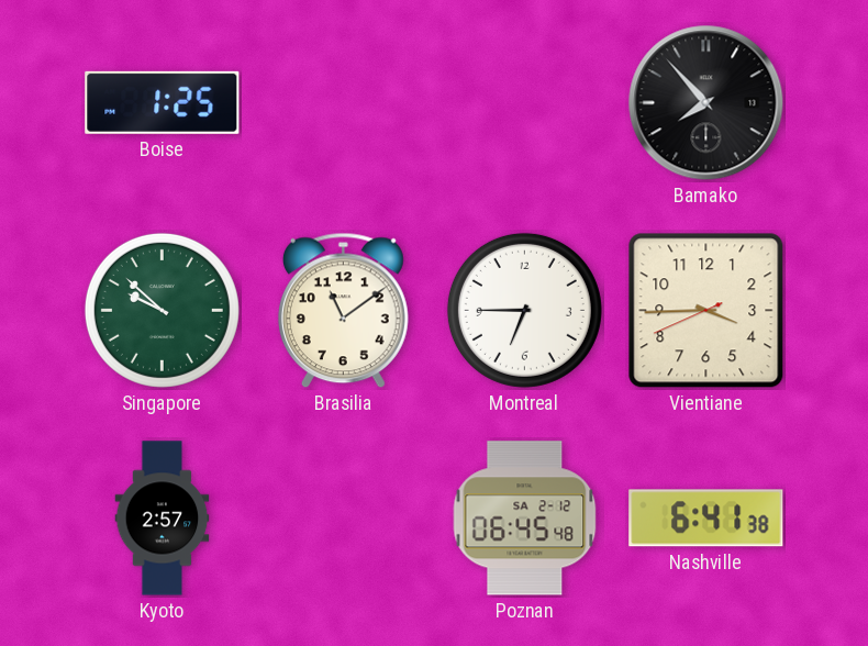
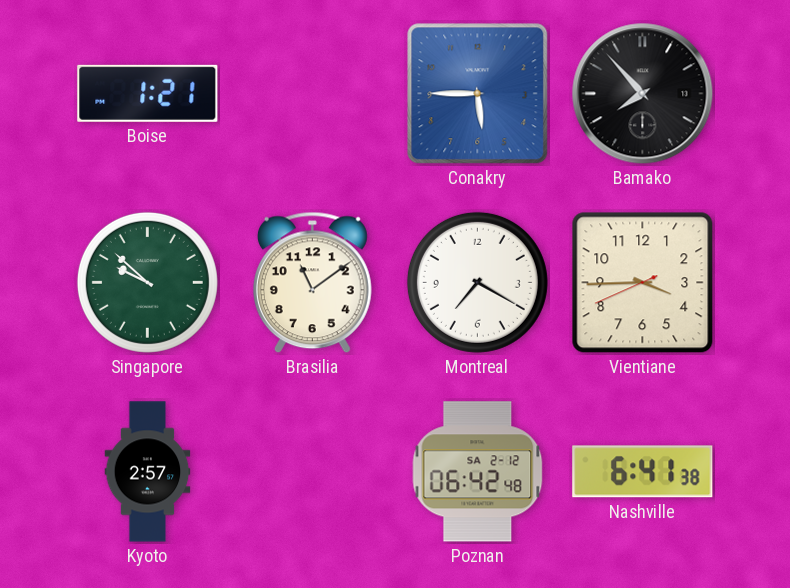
Boise: 1:25 -> 1:21 (148, 93)
Conakry: none -> 5:45 (478, 94)
Montreal: 6:45 -> 7:20 (477, 282)
Poznan: 06:45 -> 06:42 (478, 472)
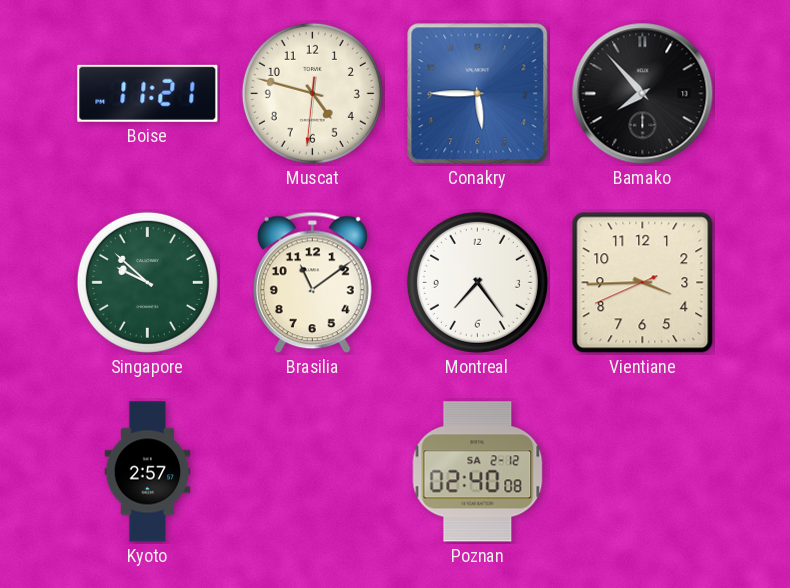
Boise: 1:21 -> 11:21 (148, 93)
Muscat: none -> 4:47 (312, 93)
Montreal: 7:20 -> 7:24 (477, 282)
Poznan: 06:42 -> 02:40 (478, 472)
Nashville: 6:41 -> none (643, 472)
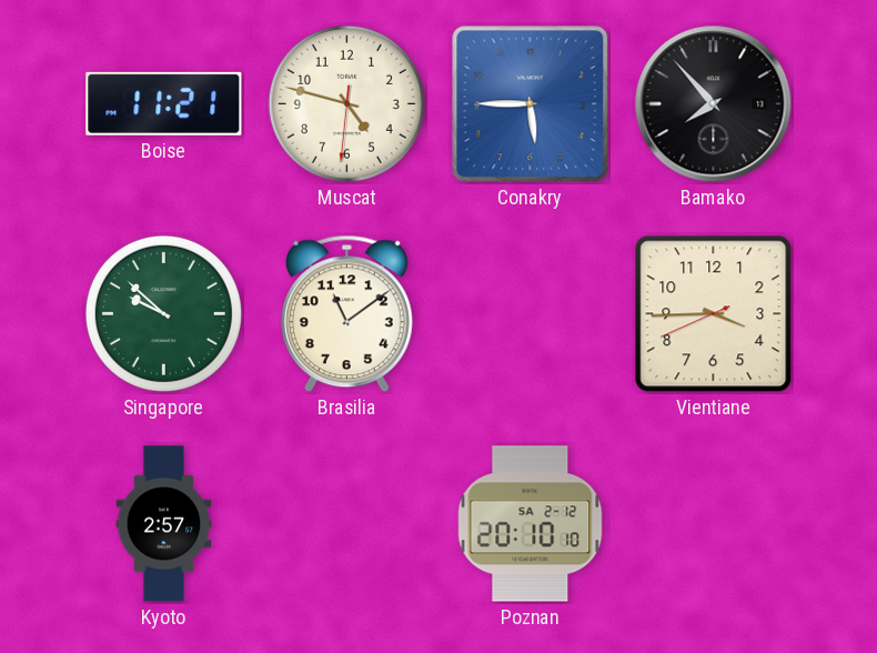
Montreal: 7:24 -> none (477, 282)
Poznan: 02:40 -> 20:10 (531, 524)
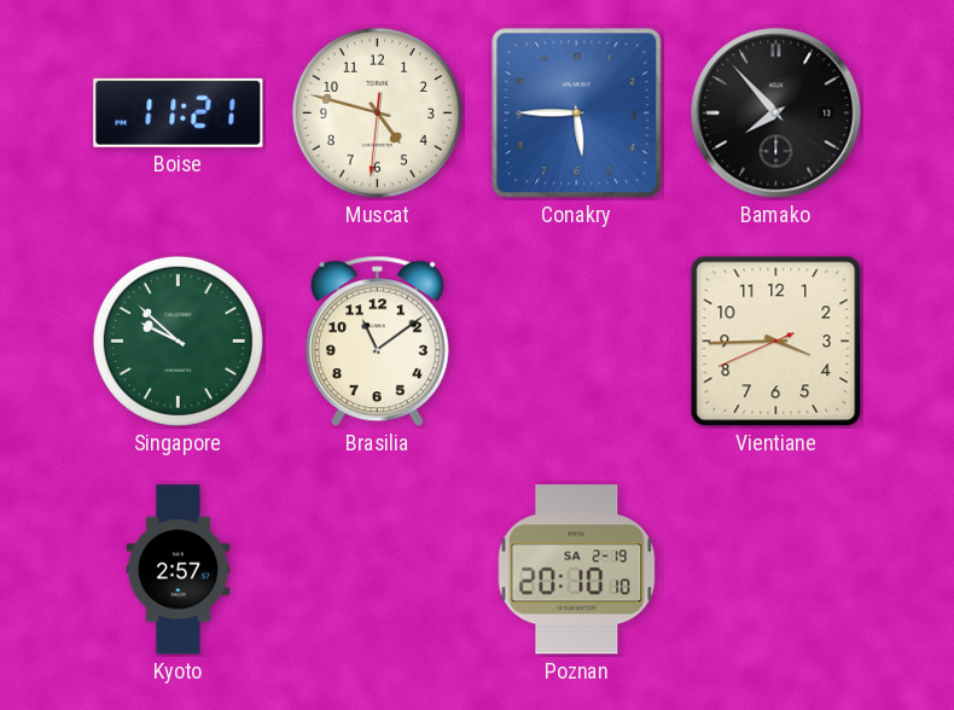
Poznan date: SA 2-12 -> SA 2-19 (577, 570)
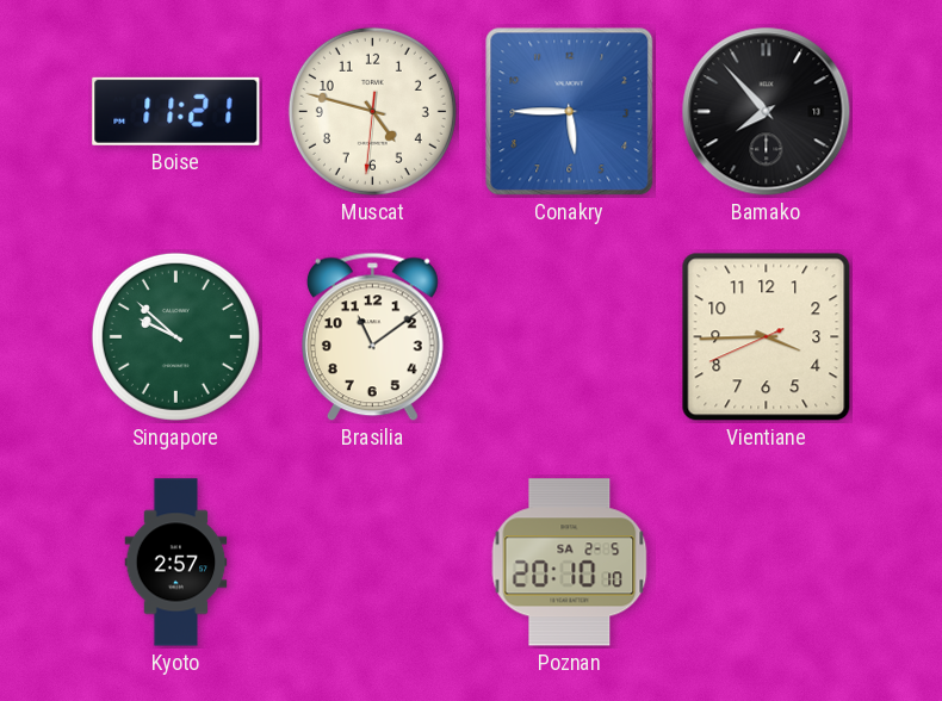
Poznan date: SA 2-19 -> SA 2-5 (570, 563)
